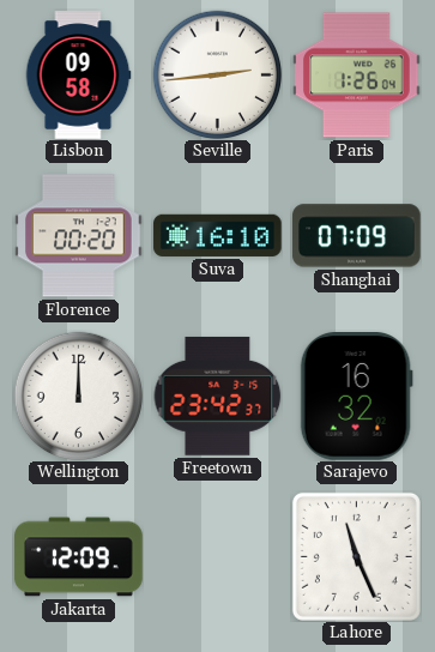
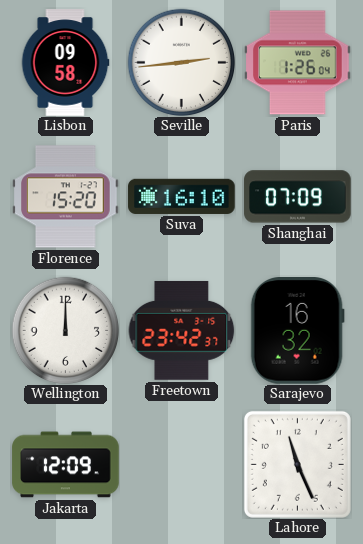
Florence: 00:20 -> 15:20 (66, 197)
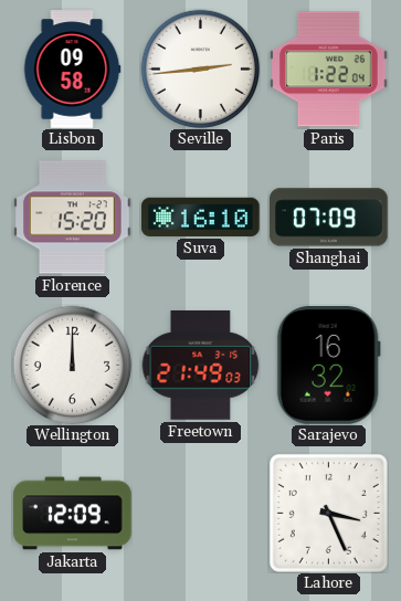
Paris: 1:26 -> 1:22 (329, 70)
Freetown: 23:42 -> 21:49 (200, 365)
Lahore: 11:26 -> 3:26 (328, 513)
